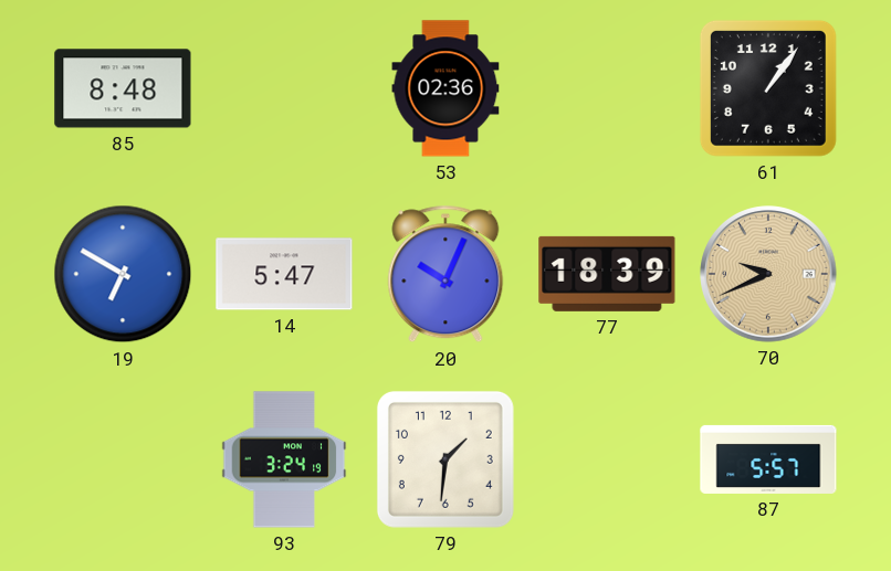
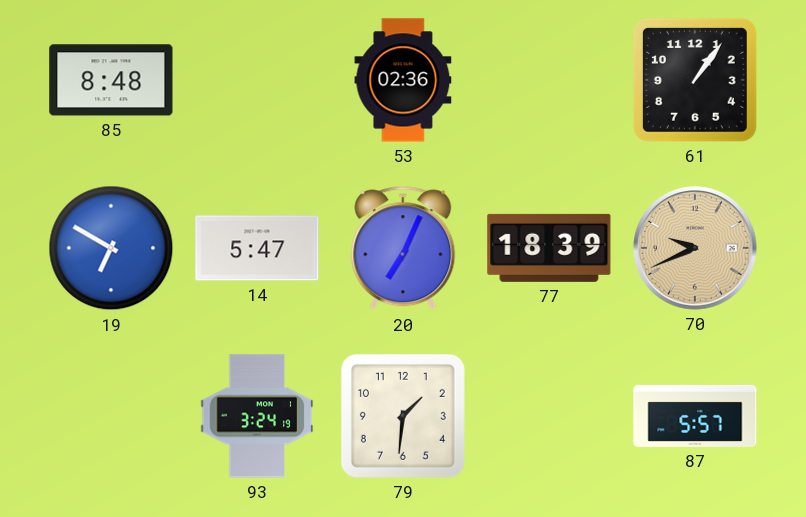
20: 10:04 -> 7:04 (403, 248)
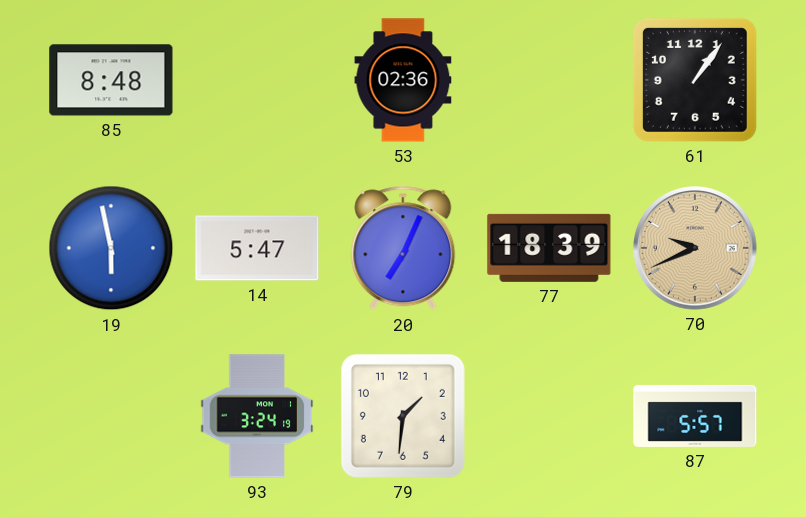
19: 6:50 -> 5:58 (111, 248)
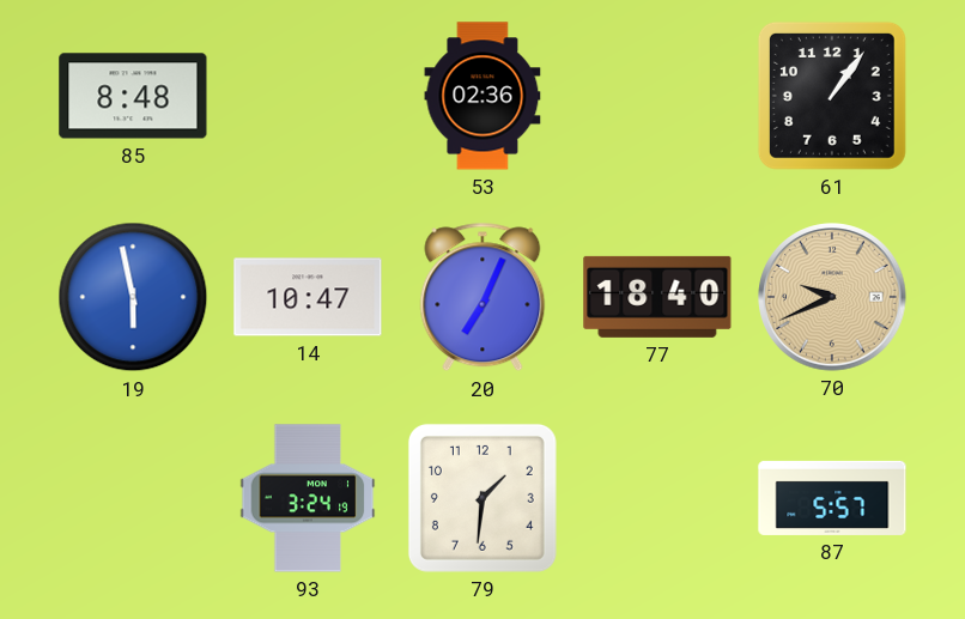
14: 5:47 -> 10:47 (308, 297)
77: 18:39 -> 18:40 (657, 297)
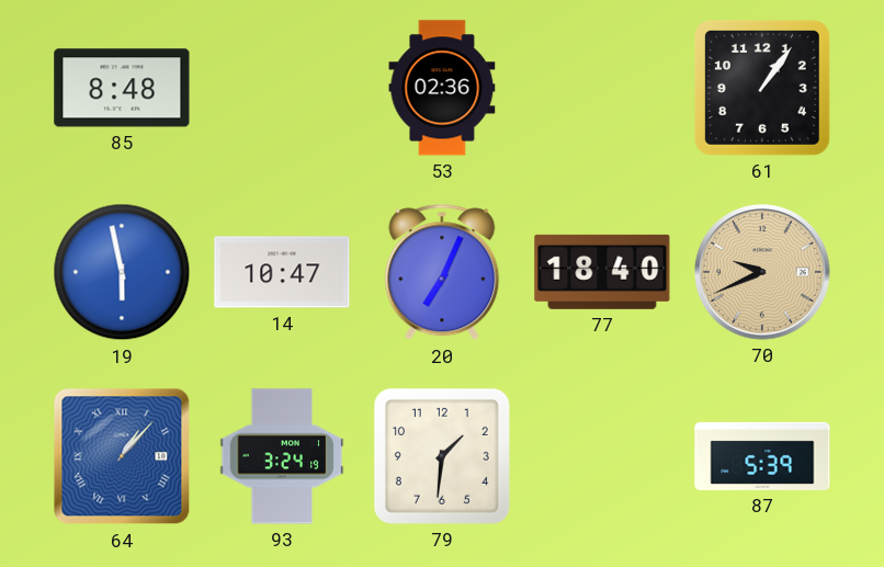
64: none -> 1:07 (122, 456)
87: 5:57 -> 5:39 (762, 456)
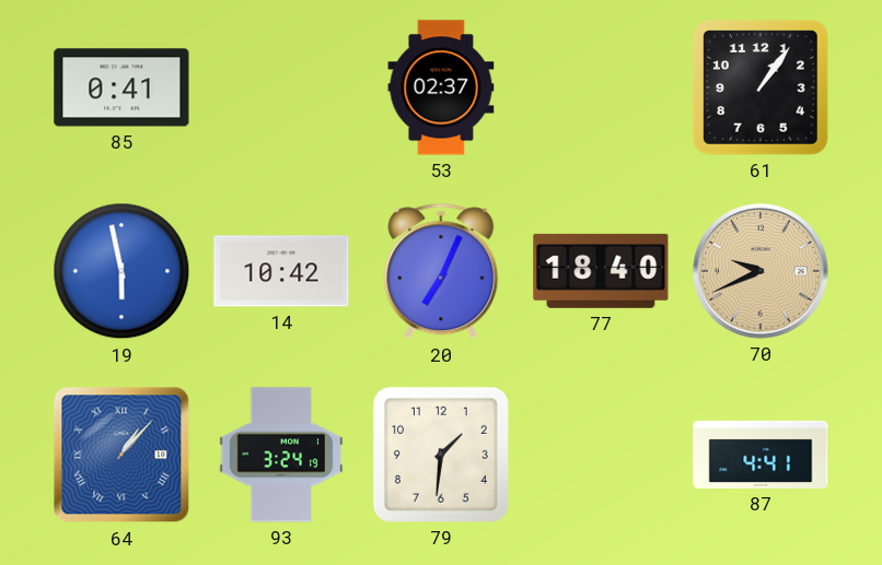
85: 8:48 -> 0:41 (121, 87)
53: 02:36 -> 02:37 (441, 87)
14: 10:47 -> 10:42 (281, 271)
87: 5:39 -> 4:41 (761, 455)
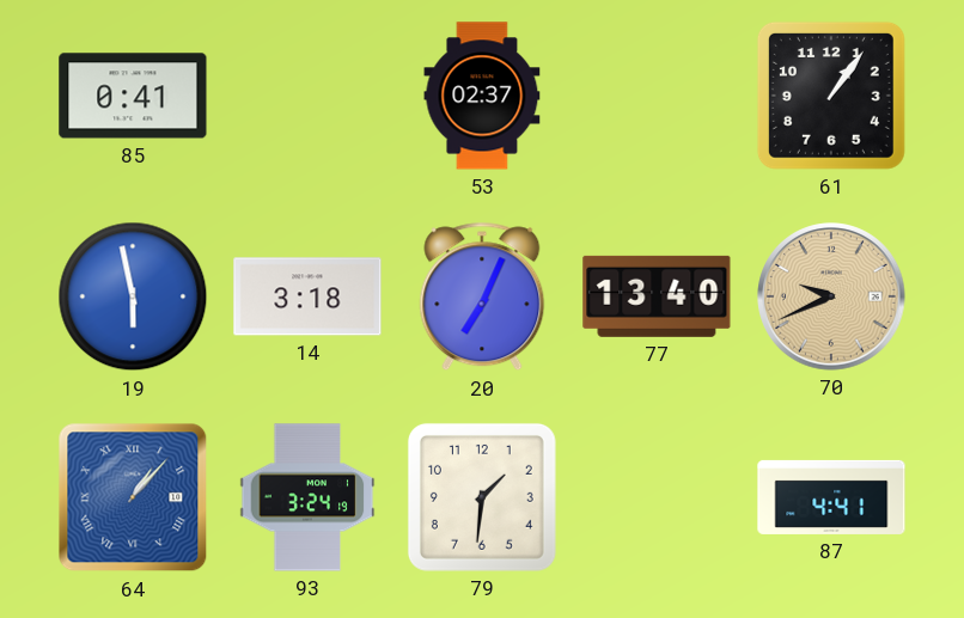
14: 10:42 -> 3:18 (307, 296)
77: 18:40 -> 13:40 (657, 296)
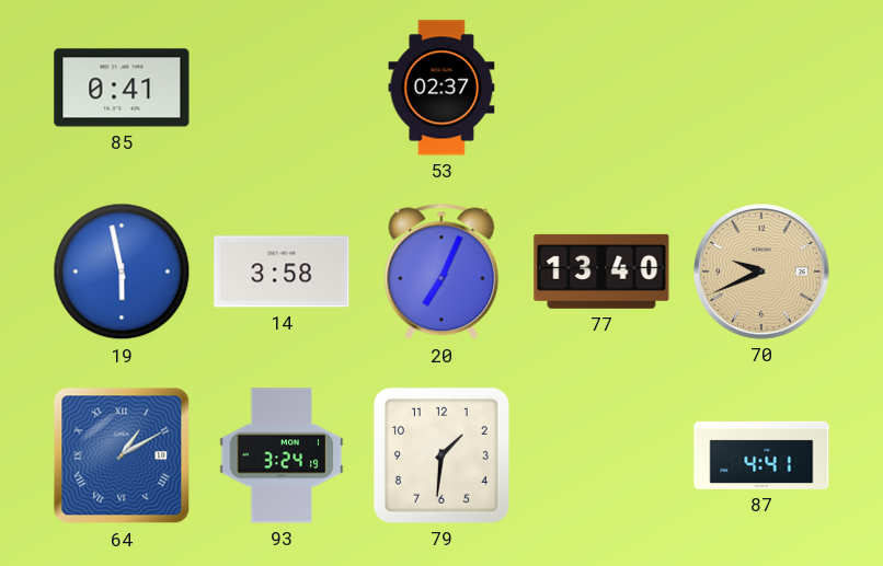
61: 1:06 -> none (831, 96)
14: 3:18 -> 3:58 (282, 272)
64: 1:07 -> 1:10 (122, 455)
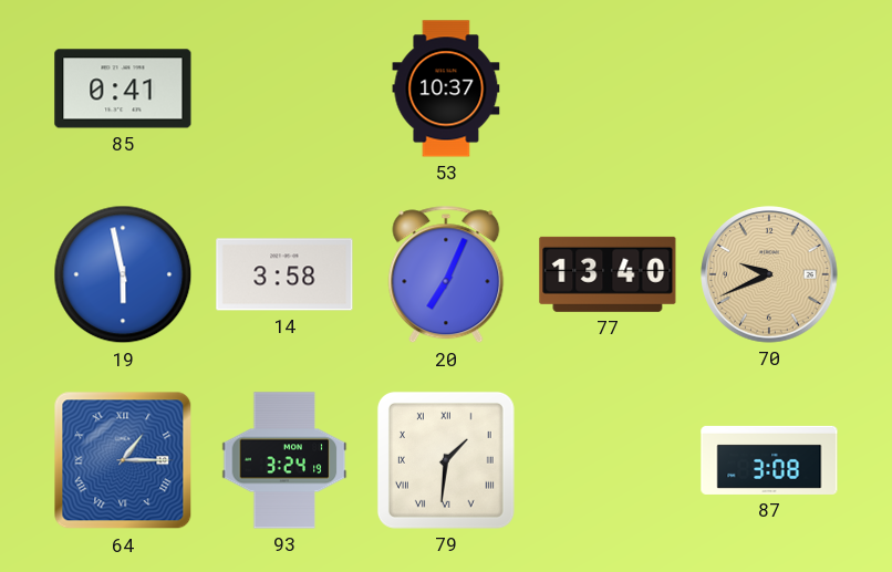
53: 02:37 -> 10:37 (446, 89)
64: 1:10 -> 1:15 (123, 460)
79 numerals: Arabic -> Roman (446, 460)
87: 4:41 -> 3:08 (769, 460)
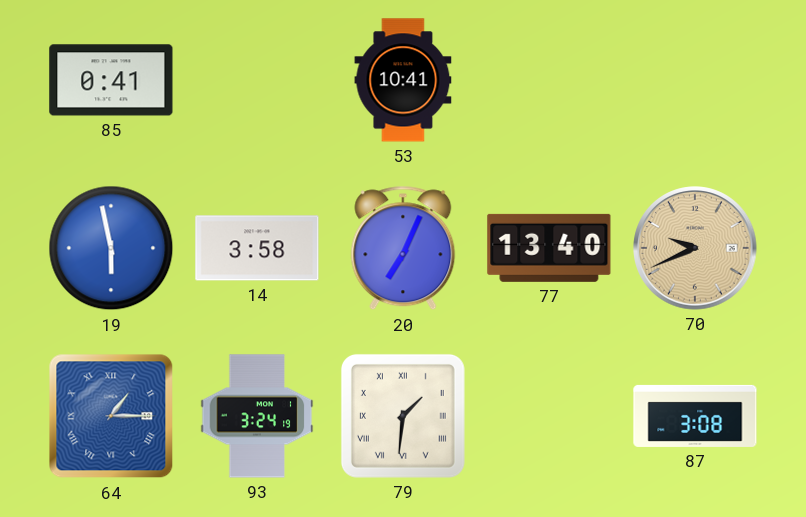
53: 10:37 -> 10:41 (403, 80)
